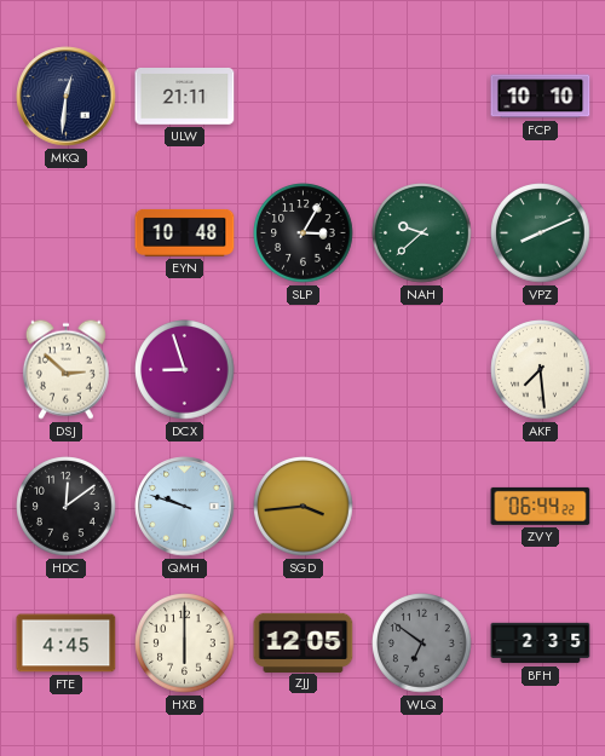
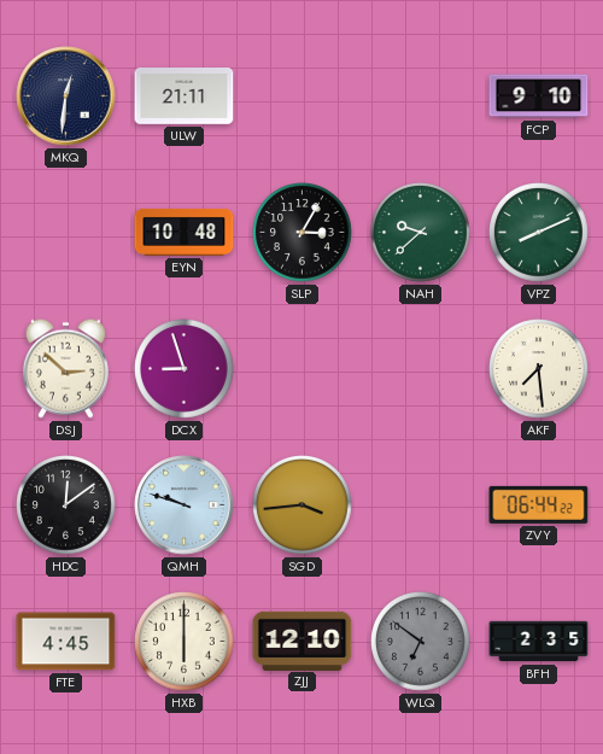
FCP: 10:10 -> 9:10 (539, 97)
ZJJ: 12:05 -> 12:10 (303, 641)
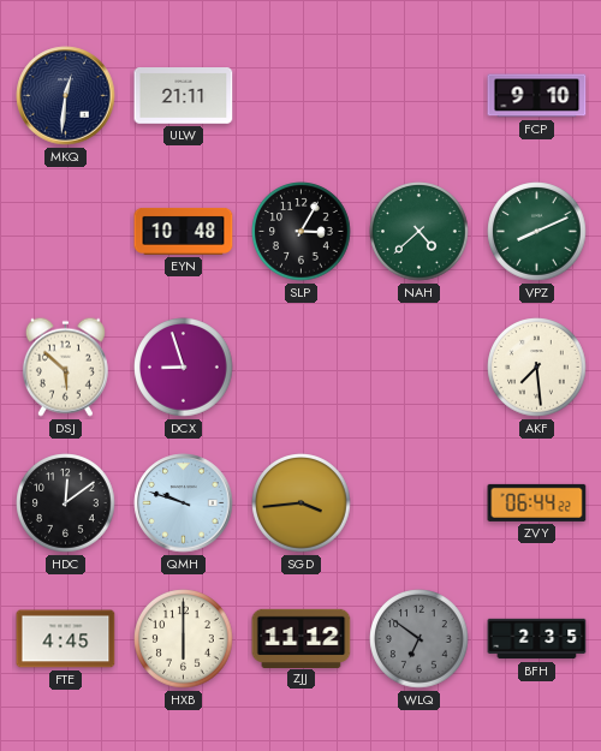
NAH: 9:38 -> 4:38 (419, 232)
DSJ: 2:52 -> 5:52 (65, 366)
ZJJ: 12:10 -> 11:12 (302, 638)
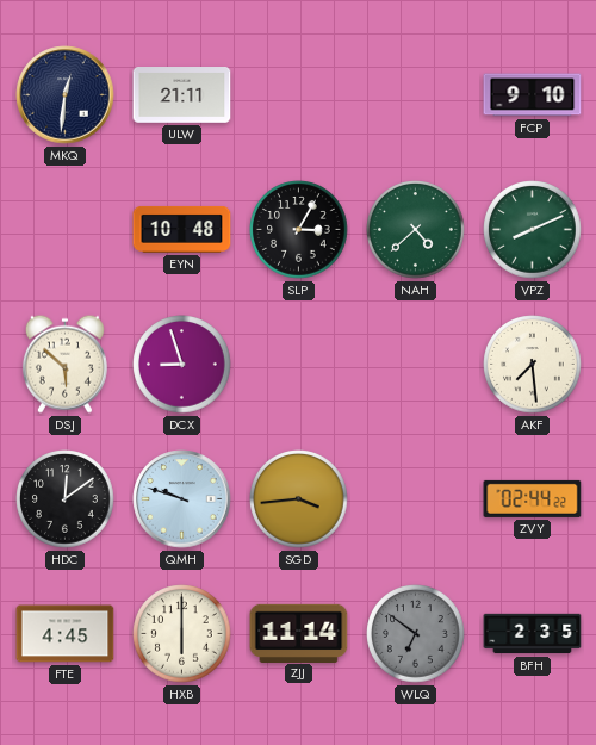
ZVY: 06:44 -> 02:44 (533, 498)
ZJJ: 11:12 -> 11:14 (299, 633)
